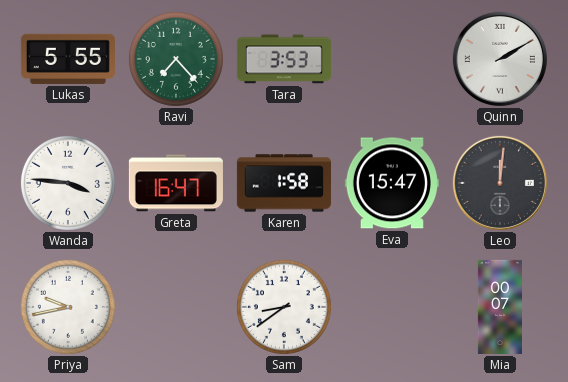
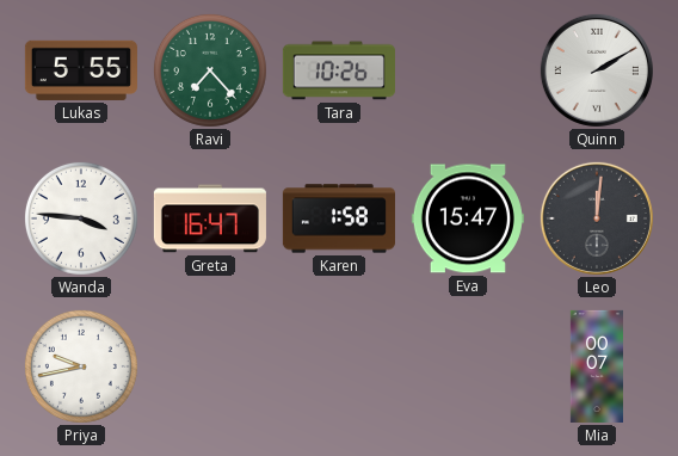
Tara: 3:53 -> 10:26 (339, 70)
Sam: 8:39 -> none (284, 307)
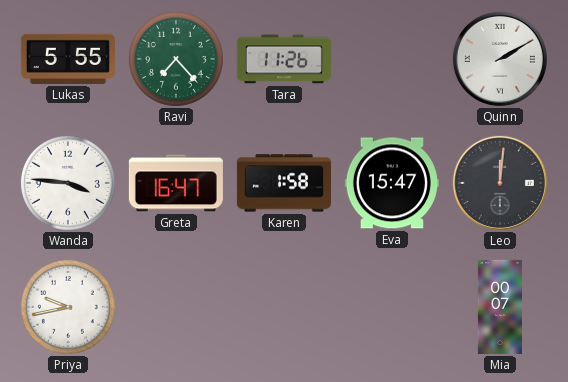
Tara: 10:26 -> 11:26 (284, 59)
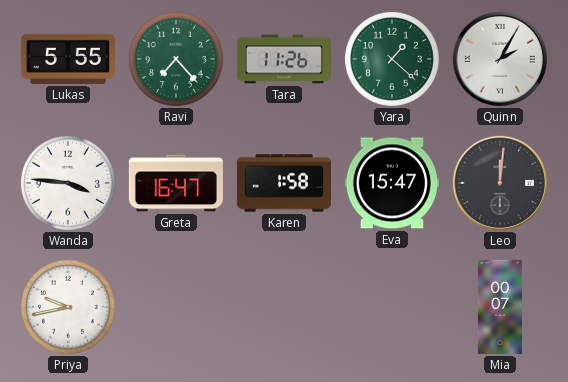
Yara: none -> 1:22 (392, 59)
Quinn: 2:10 -> 2:05 (500, 59)
